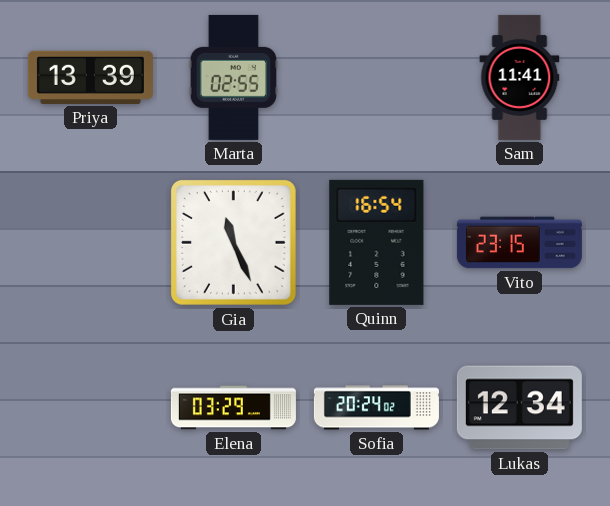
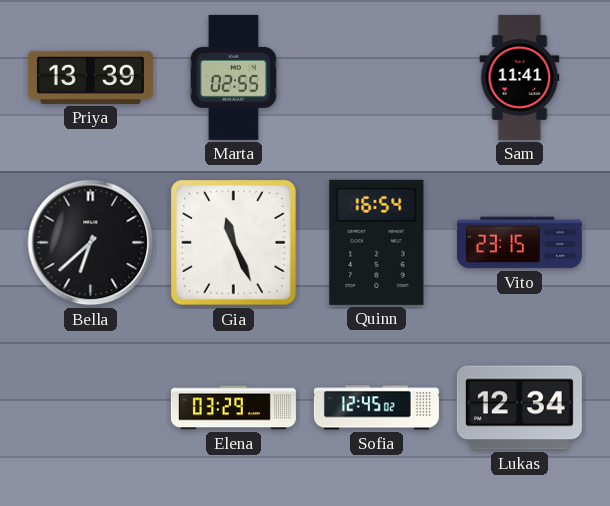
Bella: none -> 6:38 (91, 243)
Sofia: 20:24 -> 12:45 (376, 408)
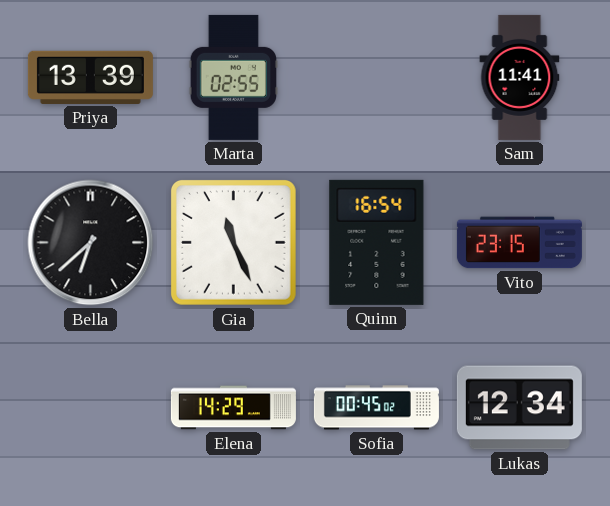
Elena: 03:29 -> 14:29 (233, 408)
Sofia: 12:45 -> 00:45 (376, 408)
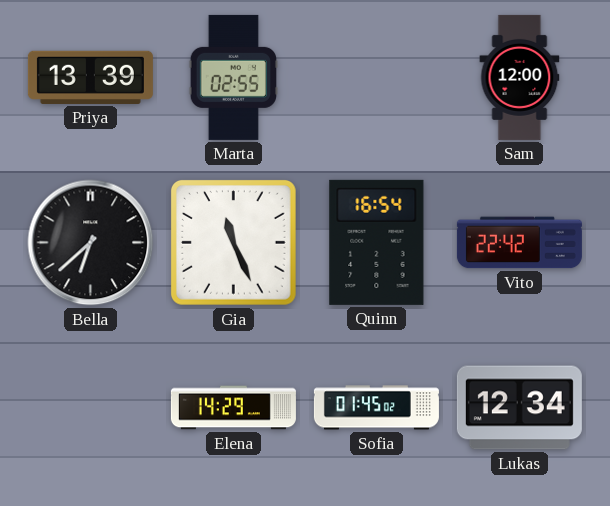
Sam: 11:41 -> 12:00 (520, 77)
Vito: 23:15 -> 22:42 (519, 243)
Sofia: 00:45 -> 01:45 (376, 408)
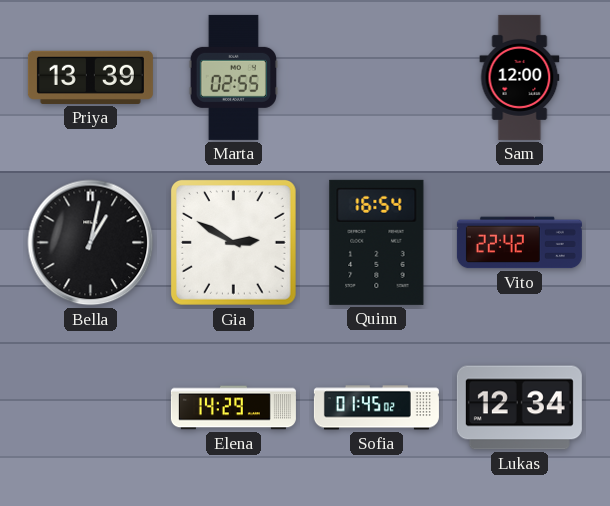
Bella: 6:38 -> 1:02 (91, 243)
Gia: 11:26 -> 2:50 (233, 242)
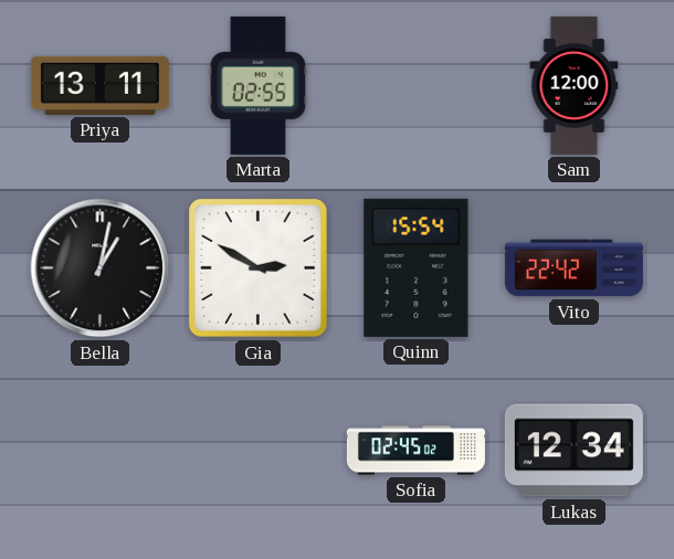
Priya: 13:39 -> 13:11 (99, 85)
Quinn: 16:54 -> 15:54 (417, 267)
Elena: 14:29 -> none (233, 408)
Sofia: 01:45 -> 02:45 (415, 451)
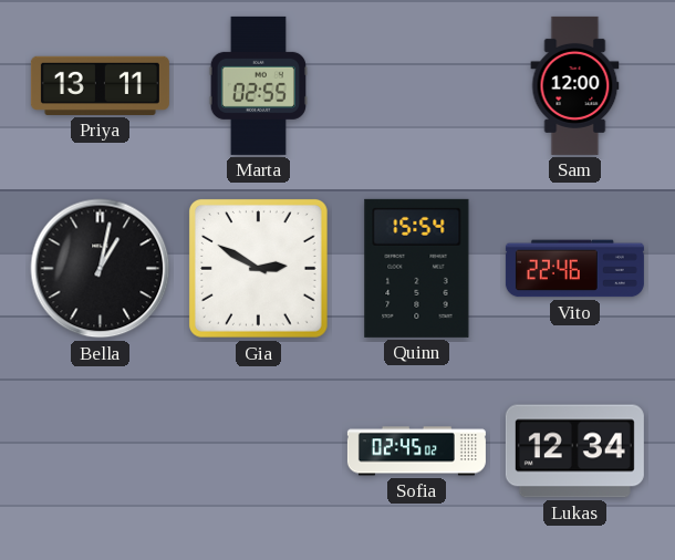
Vito: 22:42 -> 22:46 (574, 269)
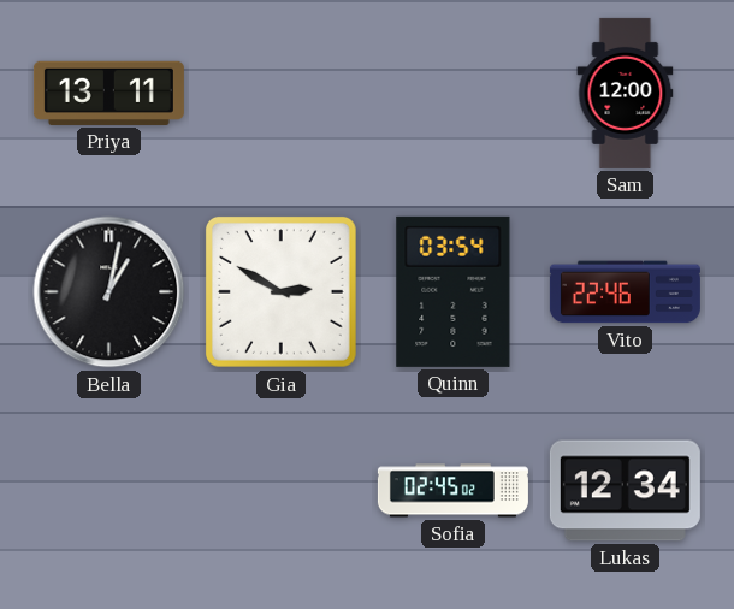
Marta: 02:55 -> none (258, 85)
Quinn: 15:54 -> 03:54 (454, 291)
